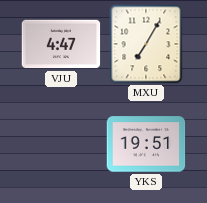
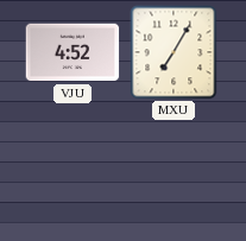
VJU: 4:47 -> 4:52 (72, 52)
YKS: 19:51 -> none (146, 144)
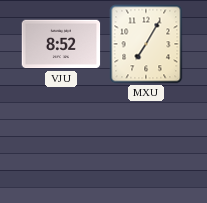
VJU: 4:52 -> 8:52 (61, 44)
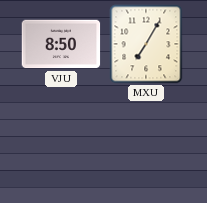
VJU: 8:52 -> 8:50 (61, 44)
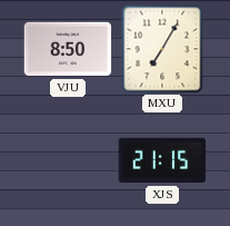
XJS: none -> 21:15 (162, 160)
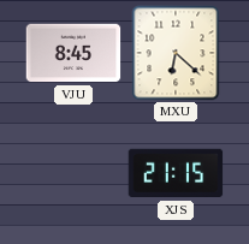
VJU: 8:50 -> 8:45 (73, 53)
MXU: 7:05 -> 6:22 (176, 53)
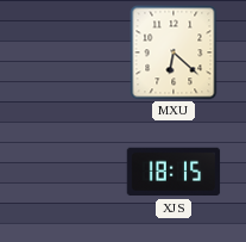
VJU: 8:45 -> none (73, 53)
XJS: 21:15 -> 18:15 (174, 172)
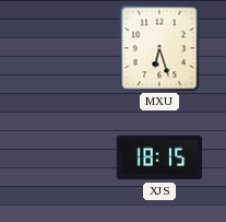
MXU: 6:22 -> 6:27 (159, 48)
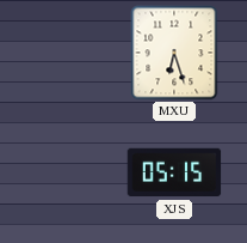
XJS: 18:15 -> 05:15 (174, 172)
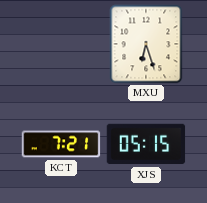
KCT: none -> 7:21 (61, 144)
